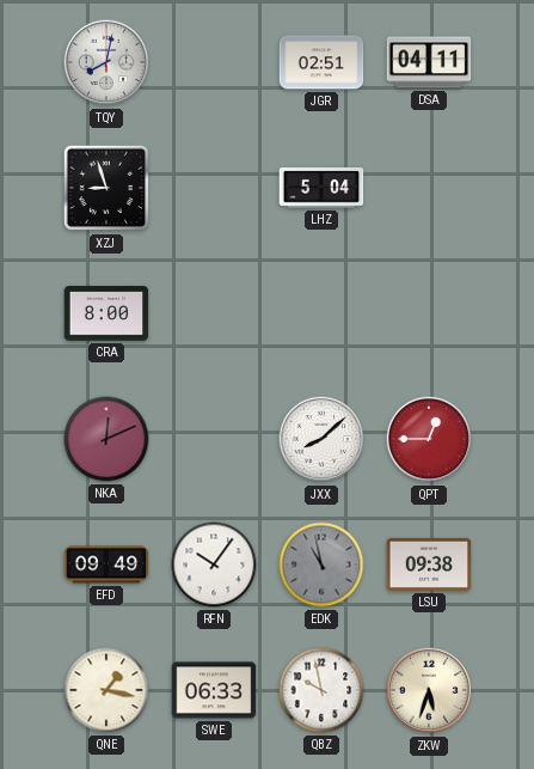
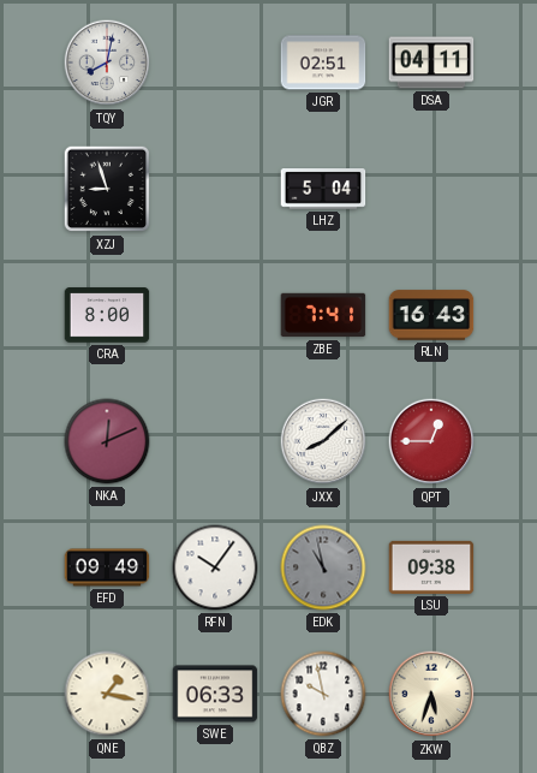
ZBE: none -> 7:41 (323, 315)
RLN: none -> 16:43 (431, 315)
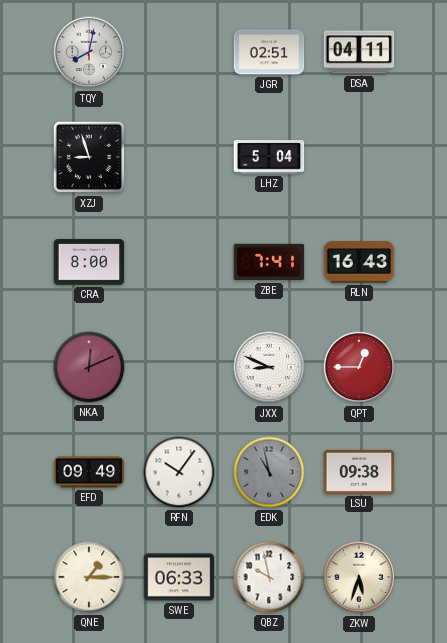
JXX: 8:08 -> 8:49 (269, 367)
QNE: 1:17 -> 1:15 (89, 577)
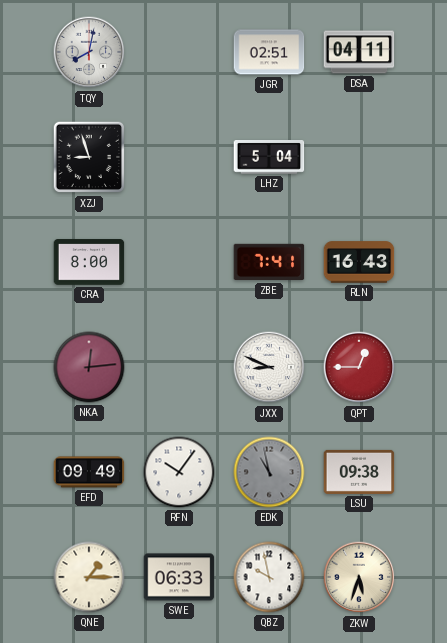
NKA: 12:11 -> 12:14 (89, 367)
